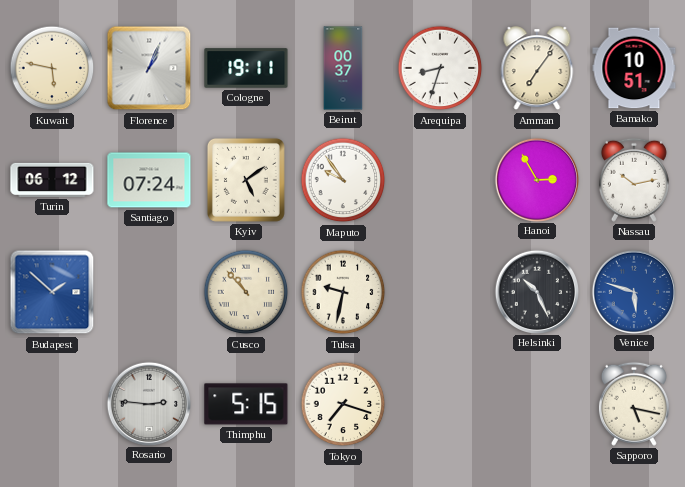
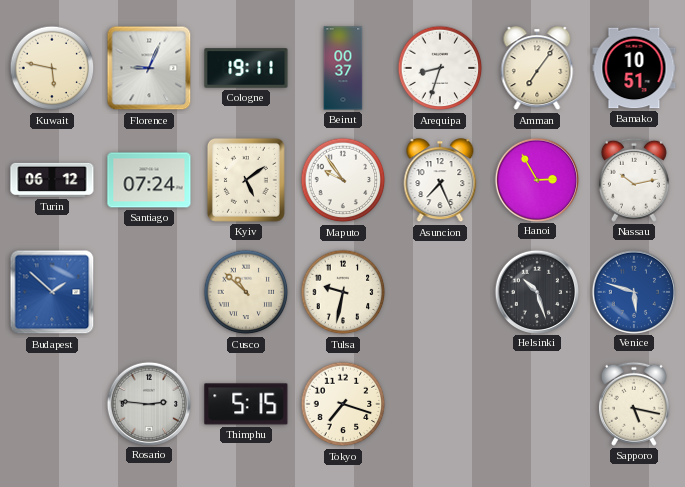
Florence: 1:04 -> 9:04 (149, 68)
Asuncion: none -> 7:26 (440, 181)
Cusco: 10:53 -> 10:52 (246, 292)
Helsinki: 10:26 -> 10:27 (536, 291)
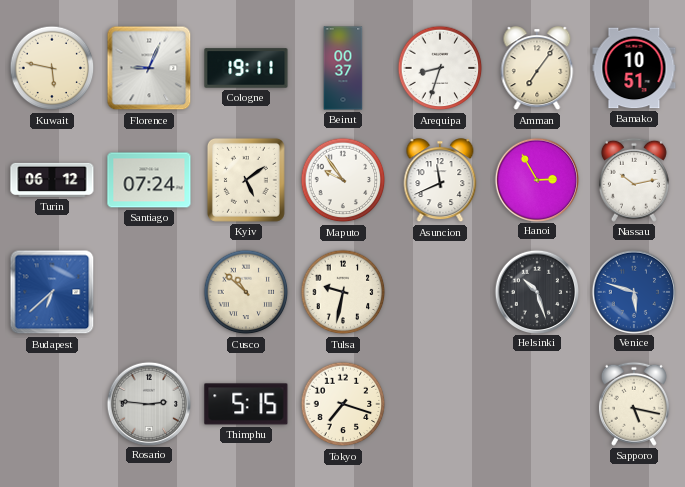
Asuncion: 7:26 -> 11:41 (440, 181)
Budapest: 1:52 -> 6:38 (52, 292)
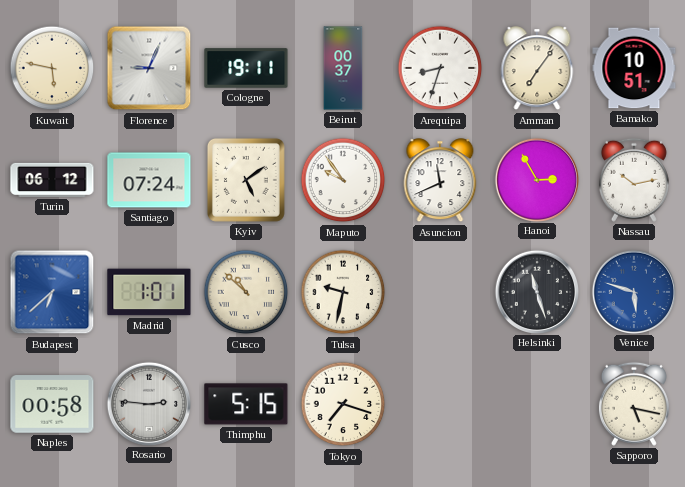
Madrid: none -> 1:01 (149, 292)
Helsinki: 10:27 -> 11:27 (536, 291)
Naples: none -> 00:58 (52, 404)
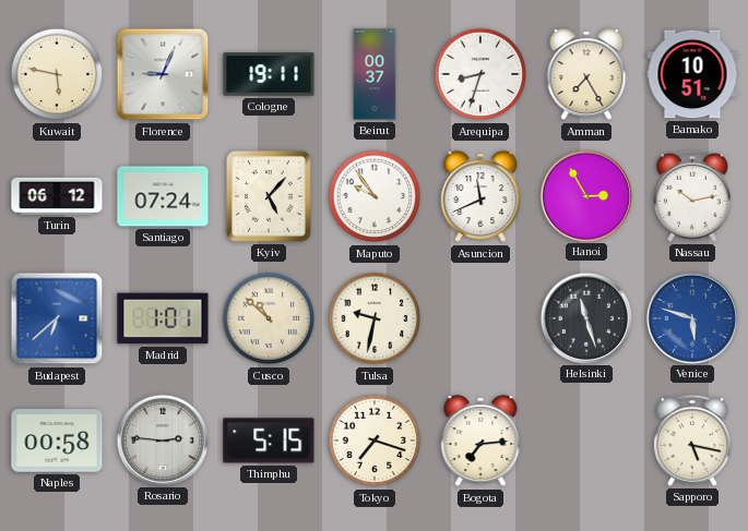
Amman: 7:06 -> 7:25 (586, 75)
Kyiv: 5:09 -> 5:07 (269, 196)
Bogota: none -> 7:14 (480, 442)
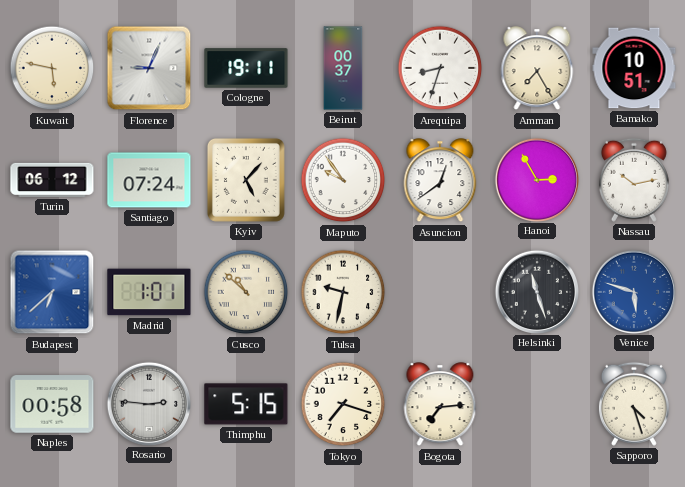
Asuncion: 11:41 -> 12:39 (440, 181)
Sapporo: 5:17 -> 4:27 (634, 404)
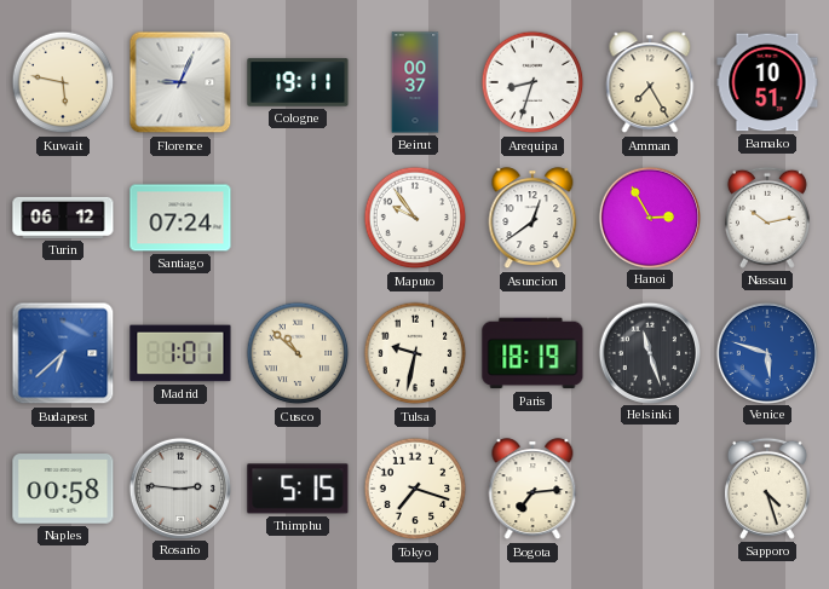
Kyiv: 5:07 -> none (246, 180)
Paris: none -> 18:19 (532, 353)
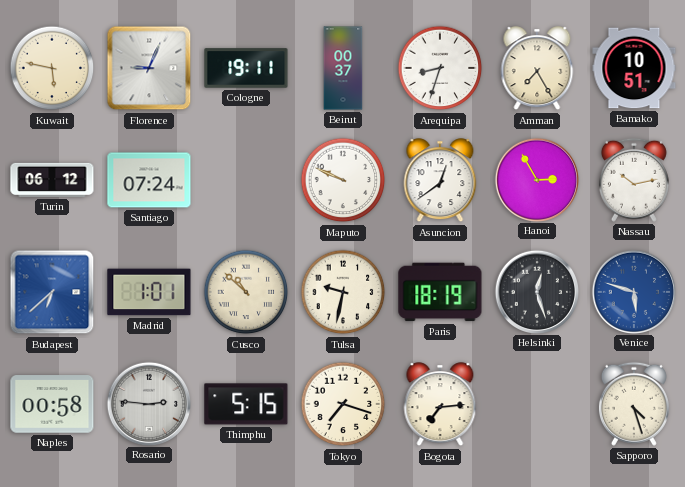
Maputo: 9:54 -> 9:49 (343, 180)
Helsinki: 11:27 -> 12:27 (536, 291)
